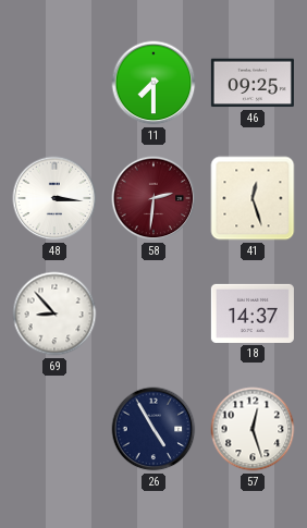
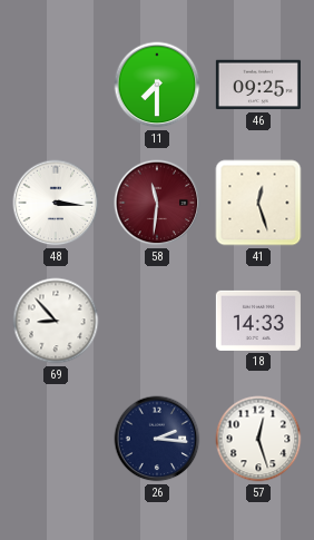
58: 2:31 -> 11:31 (157, 203)
18: 14:37 -> 14:33 (258, 321)
26: 4:55 -> 2:16 (157, 439)
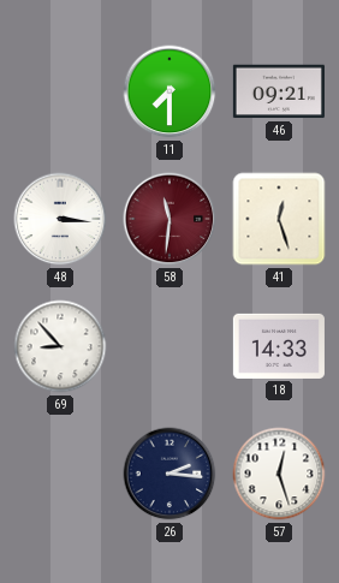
46: 09:25 -> 09:21 (279, 91)
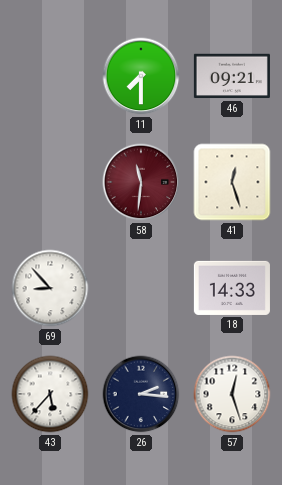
48: 3:16 -> none (60, 219)
43: none -> 5:37 (50, 394)
